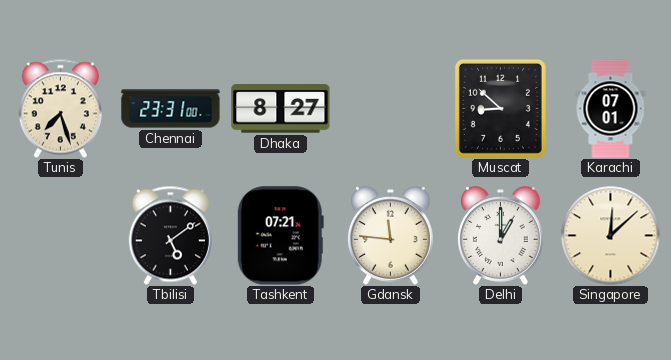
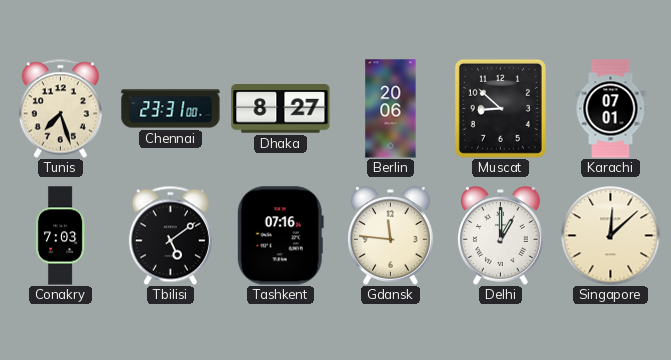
Berlin: none -> 20:06 (391, 109)
Conakry: none -> 7:03 (60, 236)
Tashkent: 07:21 -> 07:16 (280, 236)
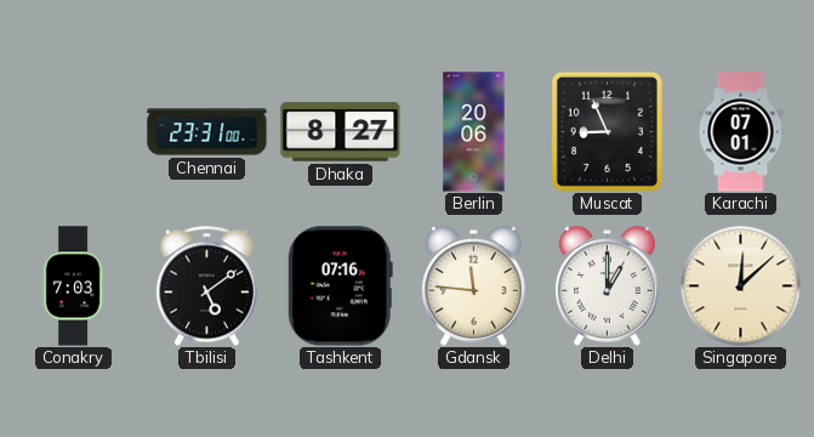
Tunis: 7:27 -> none (60, 108)
Muscat: 8:52 -> 8:56 (607, 131)
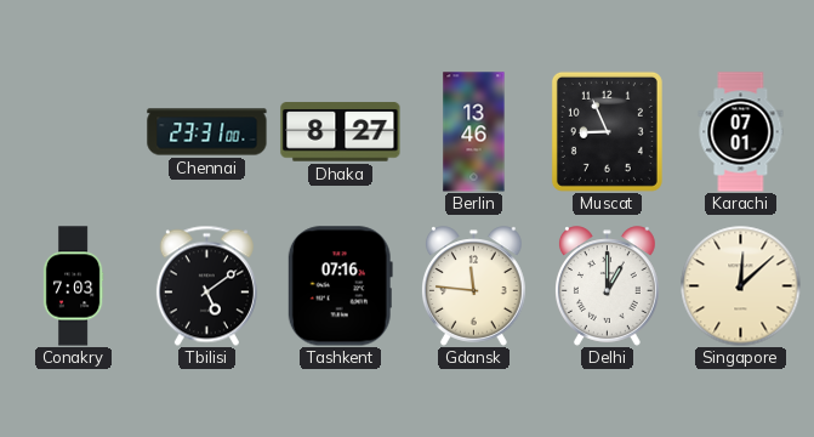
Berlin: 20:06 -> 13:46 (474, 132)
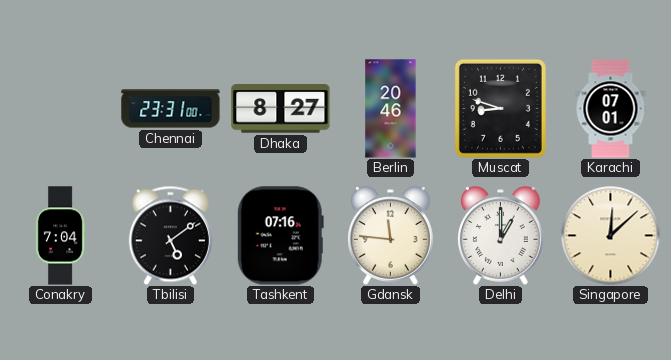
Berlin: 13:46 -> 20:46 (391, 109)
Muscat: 8:56 -> 8:48 (500, 108)
Conakry: 7:03 -> 7:04 (60, 236)
